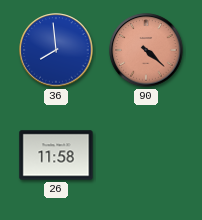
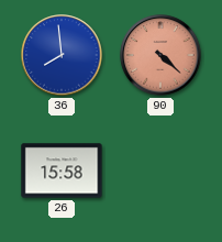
26: 11:58 -> 15:58 (62, 170)
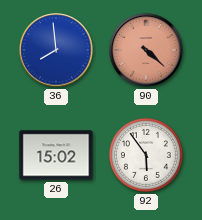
26: 15:58 -> 15:02 (56, 155)
92: none -> 5:54 (146, 155)
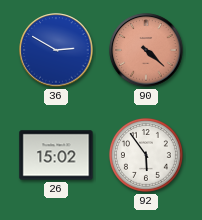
36: 7:59 -> 2:50 (56, 50)
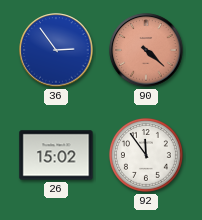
36: 2:50 -> 2:54 (56, 50)
92: 5:54 -> 11:54 (146, 155)
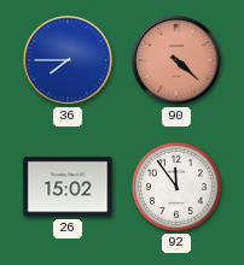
36: 2:54 -> 7:45 (68, 60)
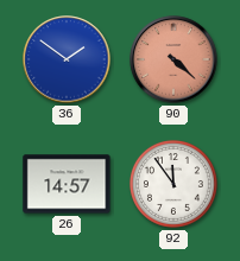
36: 7:45 -> 1:51 (67, 59)
26: 15:02 -> 14:57 (67, 184)
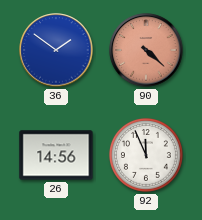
26: 14:57 -> 14:56 (56, 155)
92: 11:54 -> 11:56 (146, 155)
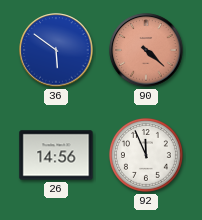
36: 1:51 -> 5:51 (56, 50)
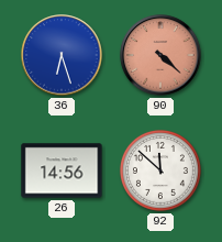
36: 5:51 -> 6:27 (62, 55)
92: 11:56 -> 11:52 (160, 170)
